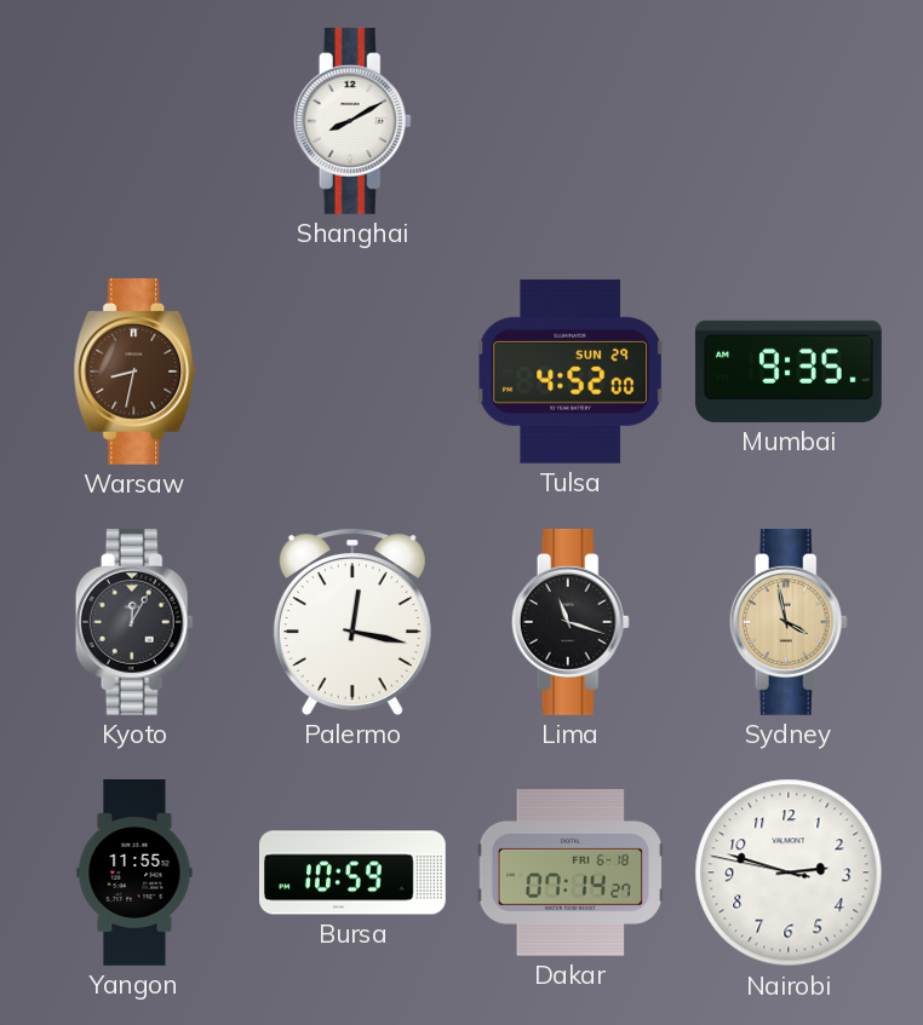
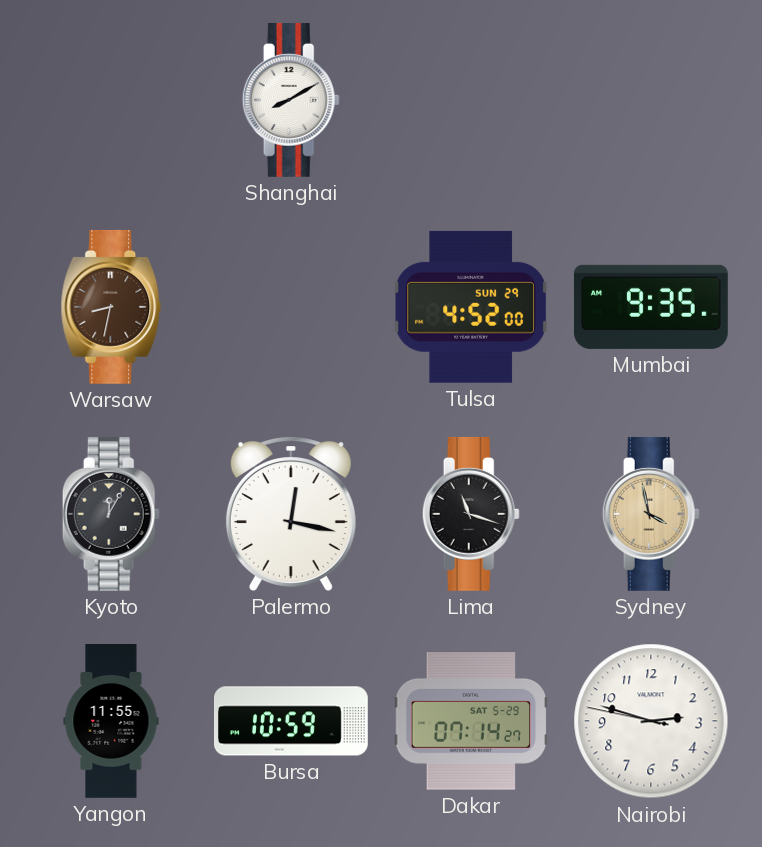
Dakar date: FRI 6-18 -> SAT 5-29 (471, 722)
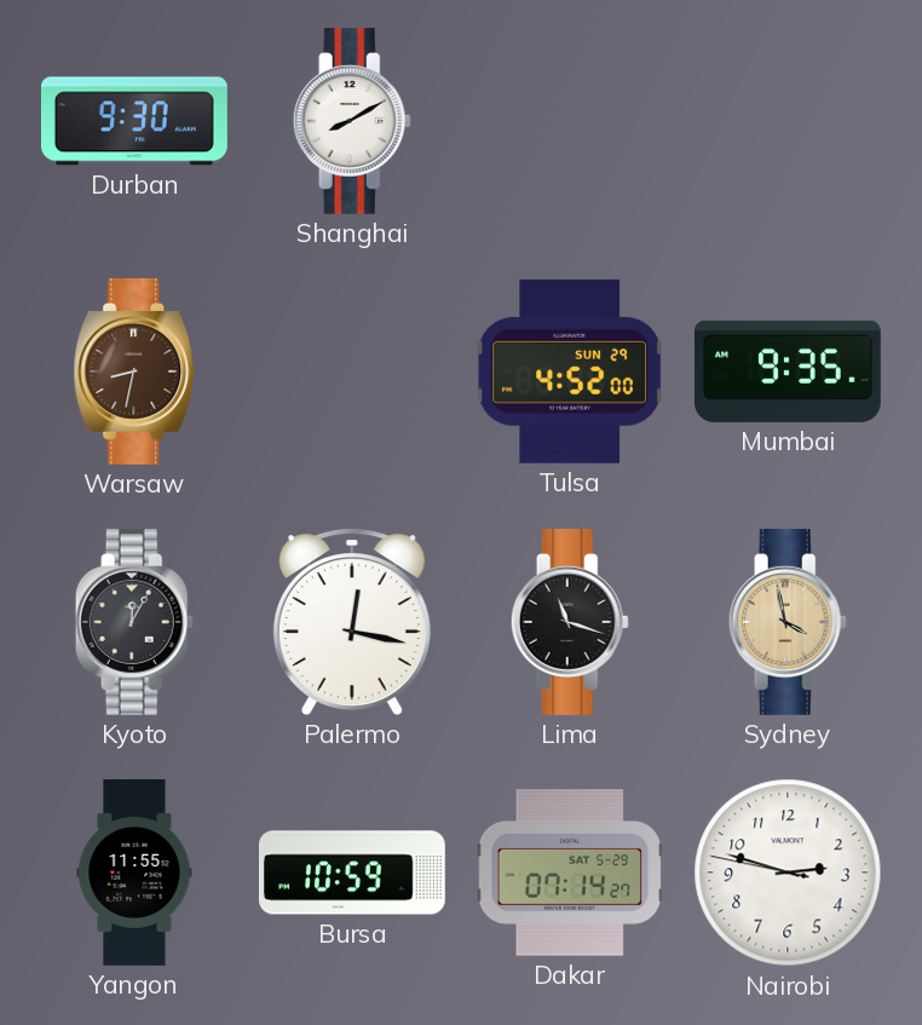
Durban: none -> 9:30 (134, 121)
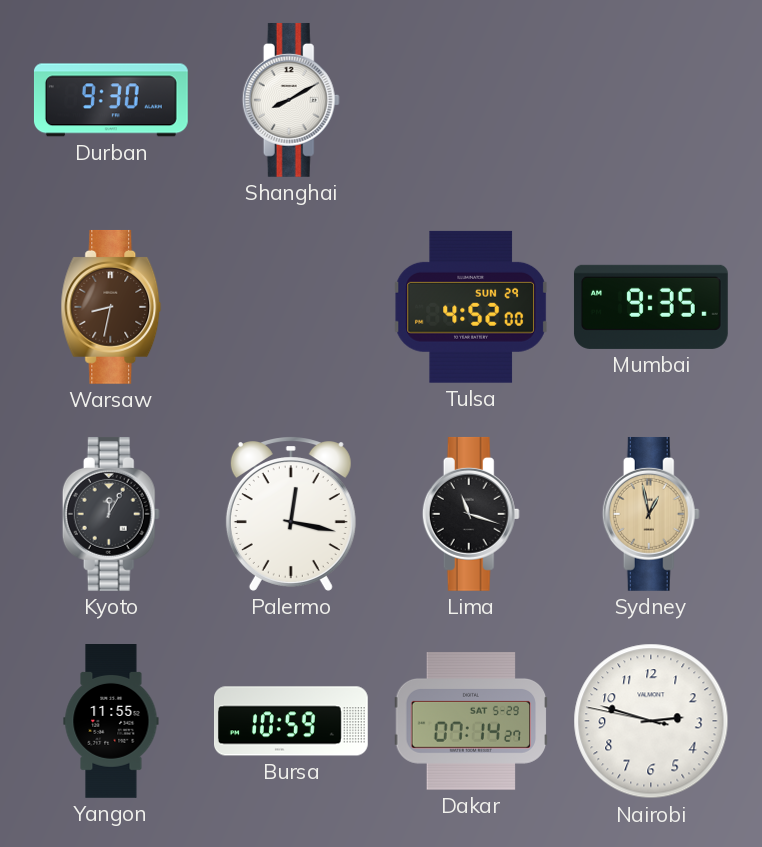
Sydney: 3:58 -> 12:58 (651, 514)
